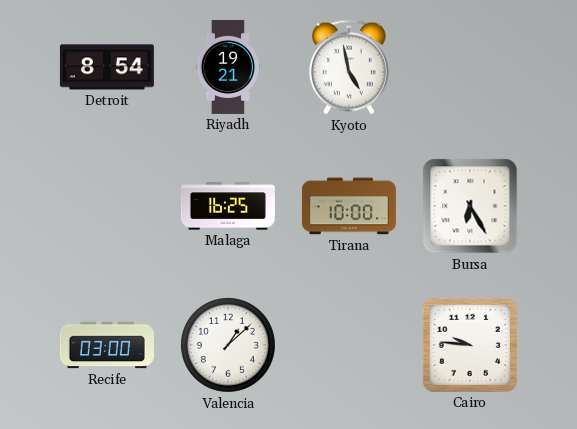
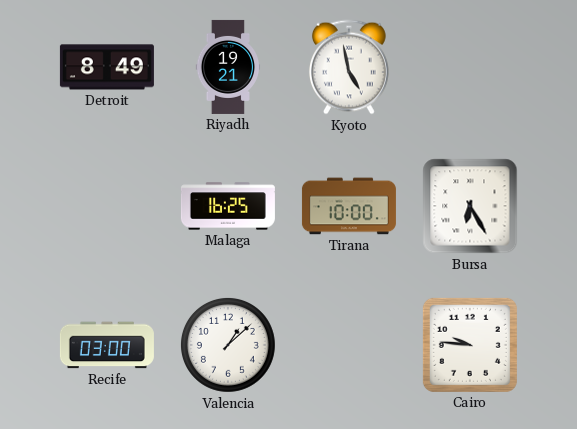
Detroit: 8:54 -> 8:49 (107, 67)
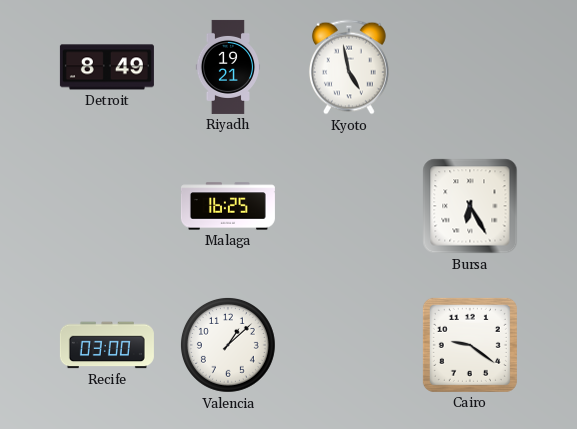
Tirana: 10:00 -> none (349, 206)
Cairo: 9:46 -> 9:21 (470, 345)
